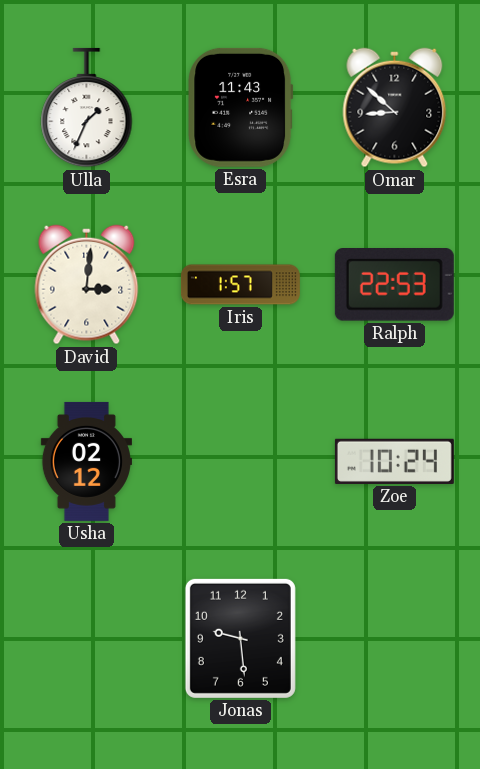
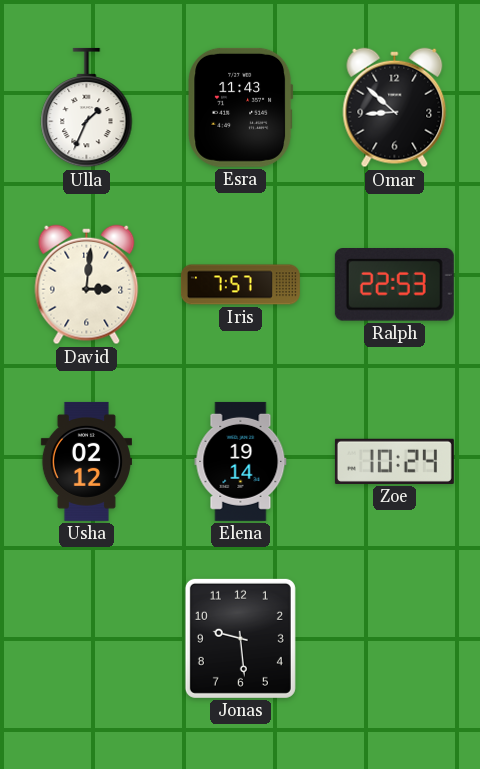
Iris: 1:57 -> 7:57 (240, 285)
Elena: none -> 19:14 (241, 461)
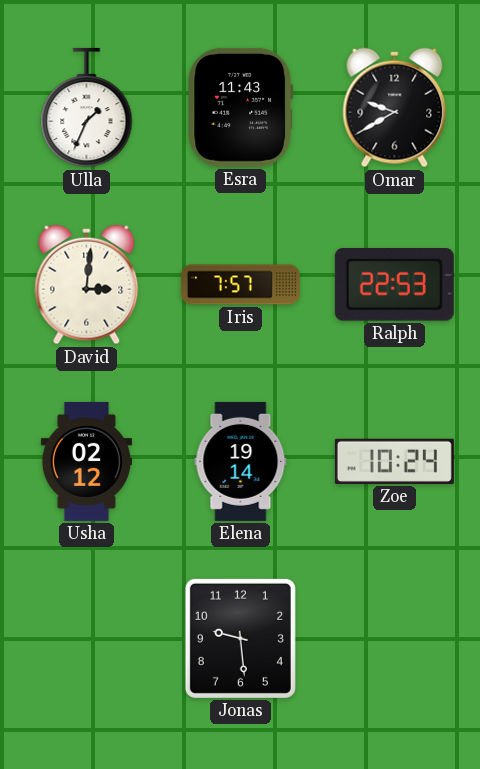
Omar: 8:52 -> 9:40 (395, 108)
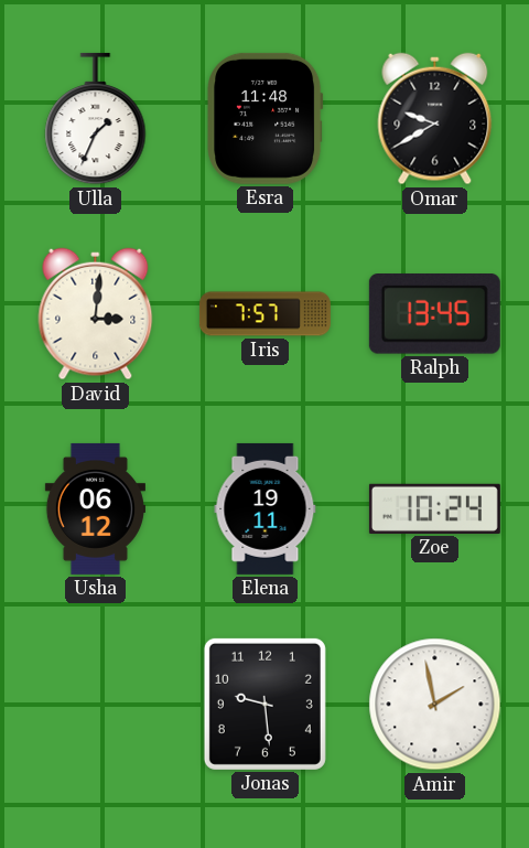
Esra: 11:43 -> 11:48 (266, 118)
Ralph: 22:53 -> 13:45 (434, 314)
Usha: 02:12 -> 06:12 (95, 508)
Elena: 19:14 -> 19:11 (266, 508)
Amir: none -> 1:58 (435, 705)
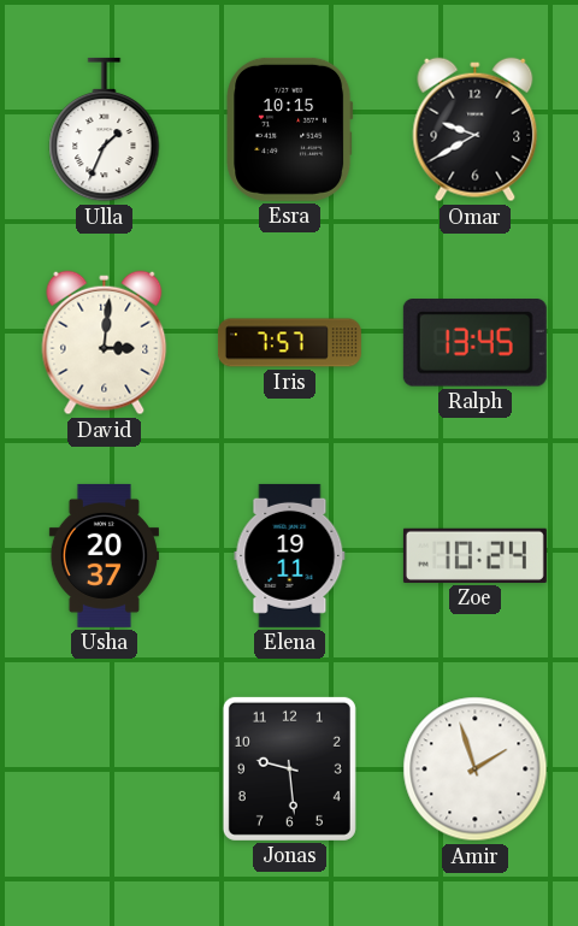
Esra: 11:48 -> 10:15 (290, 129)
Usha: 06:12 -> 20:37 (104, 555)
Amir: 1:58 -> 1:57 (476, 769)
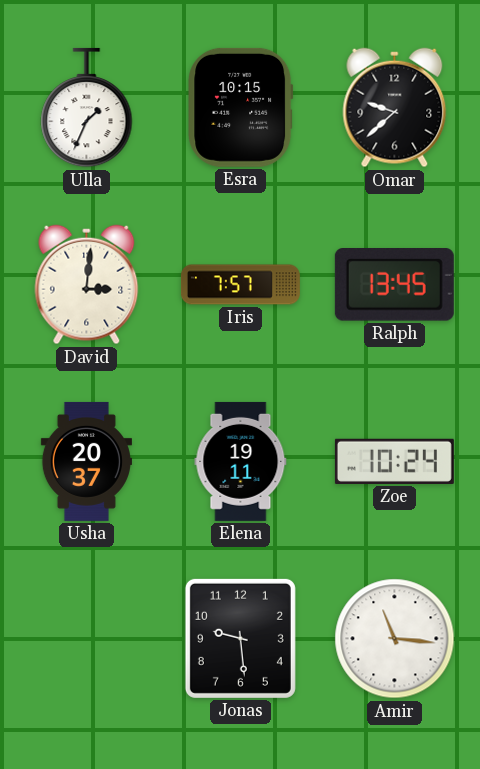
Omar: 9:40 -> 9:38 (395, 108)
Amir: 1:57 -> 11:16 (395, 639)
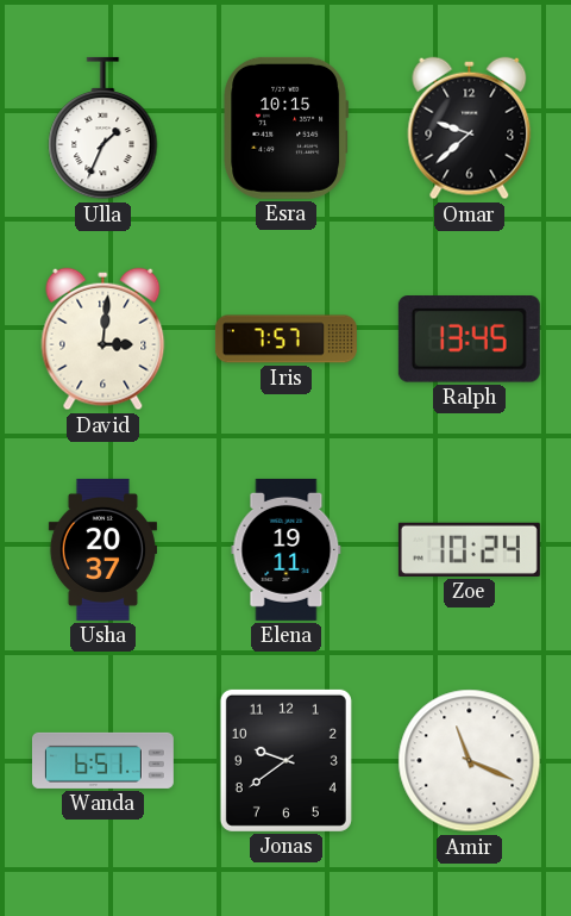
Wanda: none -> 6:51 (102, 760)
Jonas: 9:29 -> 9:39 (285, 760)
Amir: 11:16 -> 11:19 (470, 761)
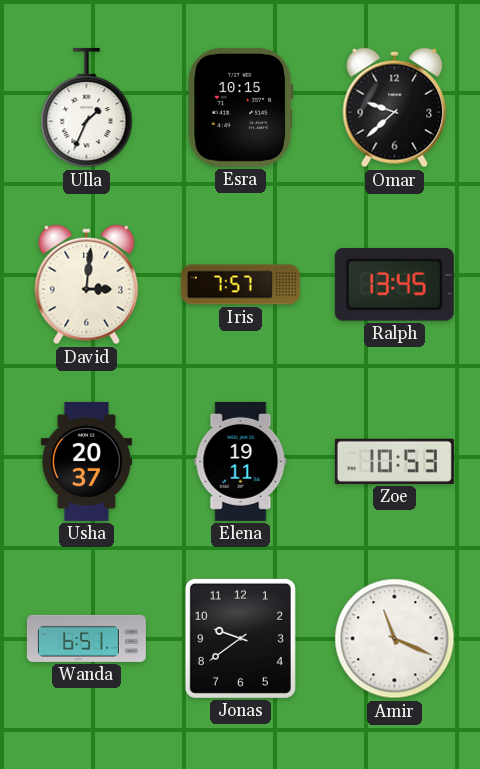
Zoe: 10:24 -> 10:53 (394, 461)
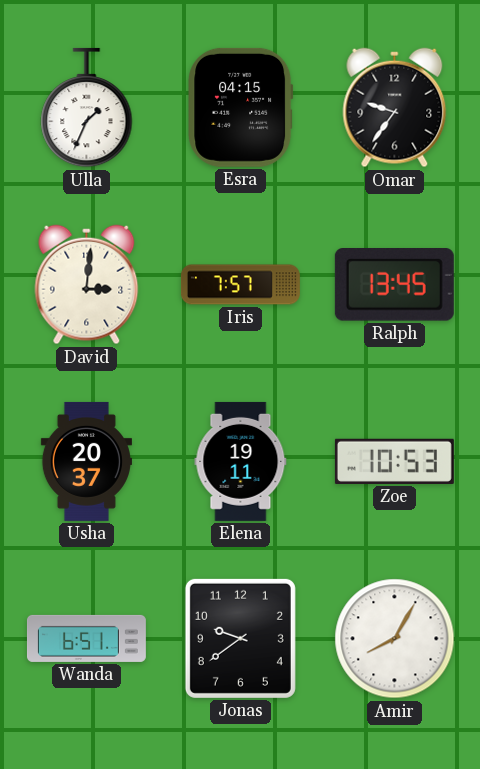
Esra: 10:15 -> 04:15 (241, 107)
Omar: 9:38 -> 9:36 (395, 108)
Amir: 11:19 -> 8:05 (395, 639)
